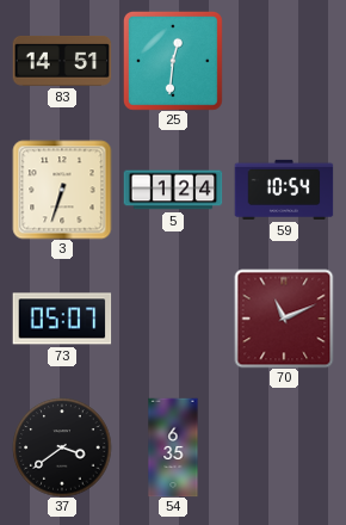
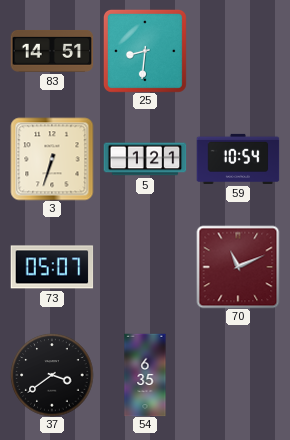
25: 12:31 -> 8:31 (145, 51)
5: 1:24 -> 1:21 (145, 159)
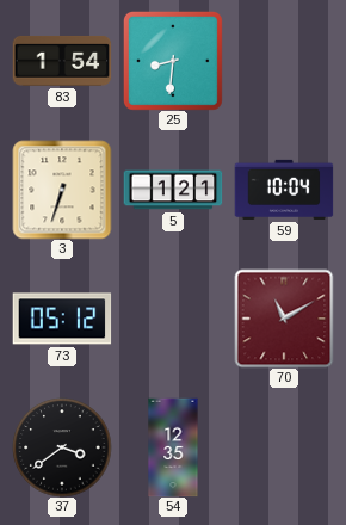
83: 14:51 -> 1:54 (62, 61)
59: 10:54 -> 10:04 (284, 190)
73: 05:07 -> 05:12 (62, 319)
70: 11:11 -> 11:10 (284, 319)
54: 6:35 -> 12:35 (173, 447)
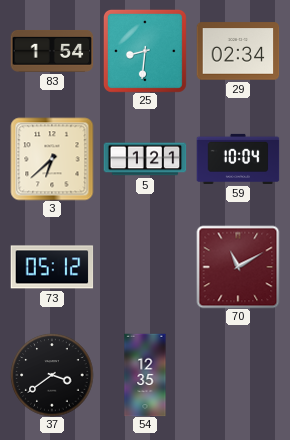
29: none -> 02:34 (238, 51)
3: 6:33 -> 6:38 (52, 159)
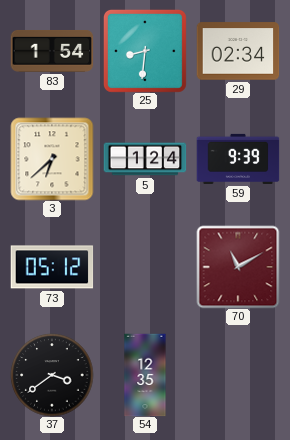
5: 1:21 -> 1:24 (145, 159)
59: 10:04 -> 9:39 (238, 159)
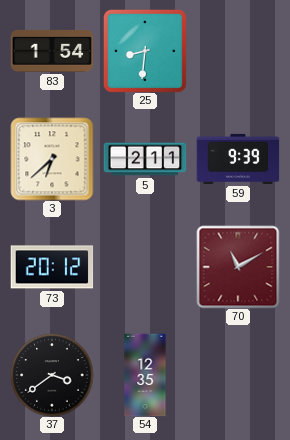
29: 02:34 -> none (238, 51)
5: 1:24 -> 2:11 (145, 159)
73: 05:12 -> 20:12 (52, 267)
